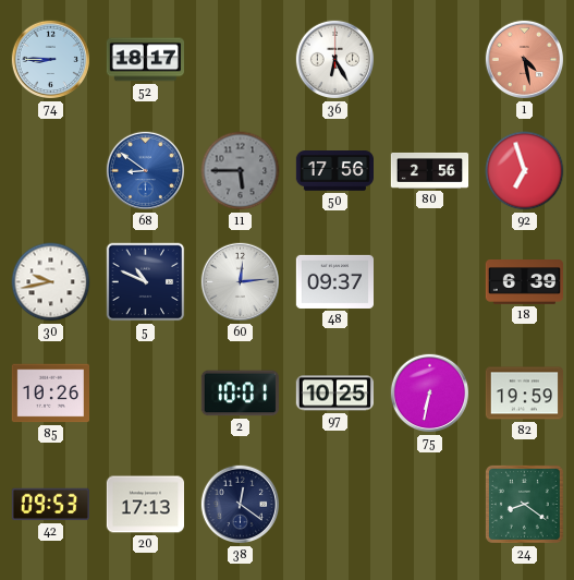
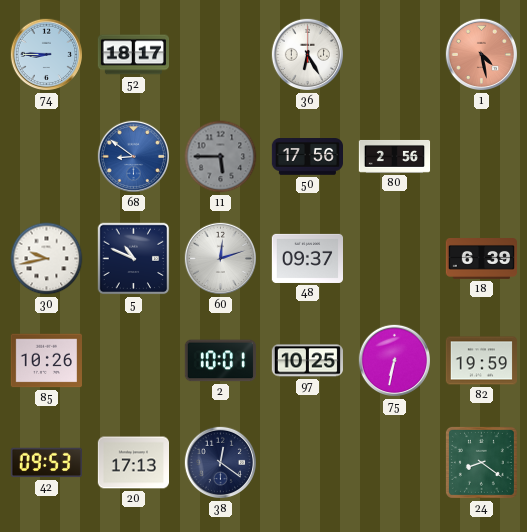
92: 6:57 -> none (525, 171)
60: 12:14 -> 12:12 (221, 259)
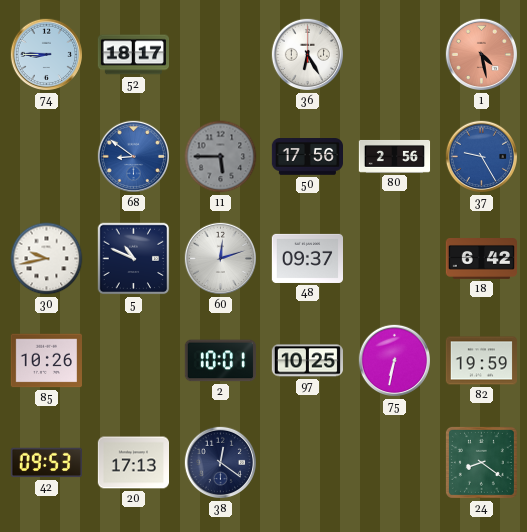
37: none -> 9:25 (482, 157)
18: 6:39 -> 6:42 (482, 259)
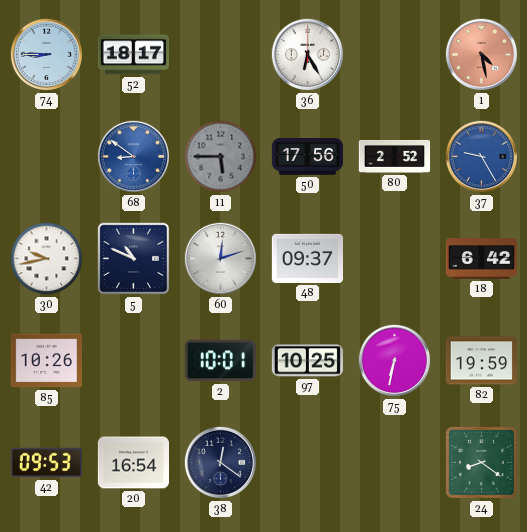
80: 2:56 -> 2:52 (395, 156)
20: 17:13 -> 16:54 (133, 463)
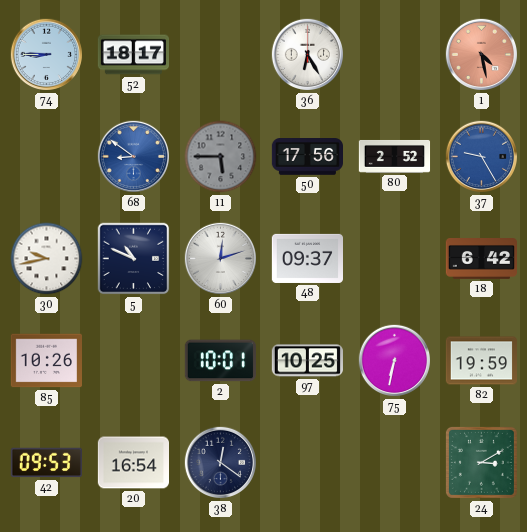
24: 8:21 -> 3:10 (481, 462)
